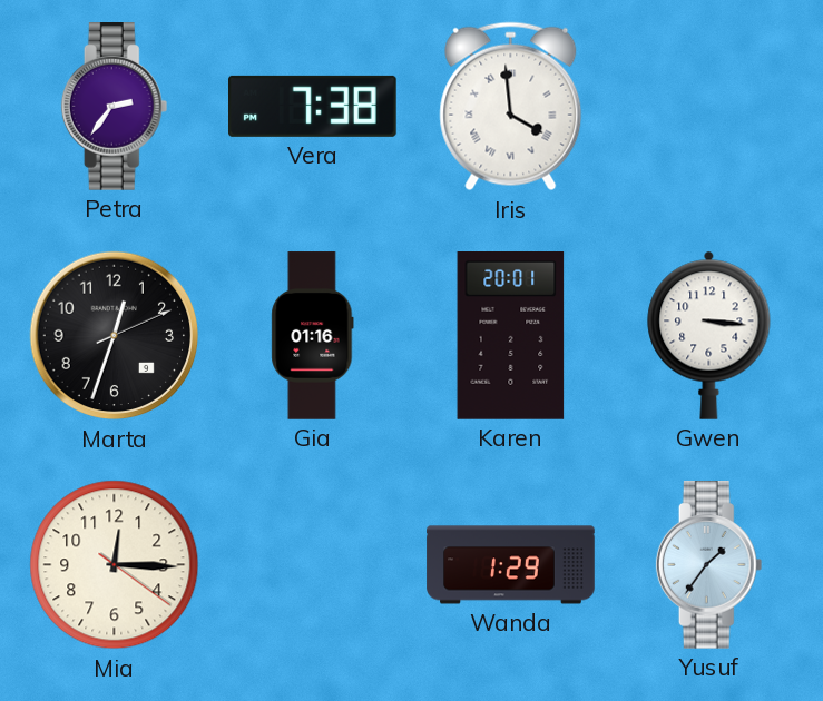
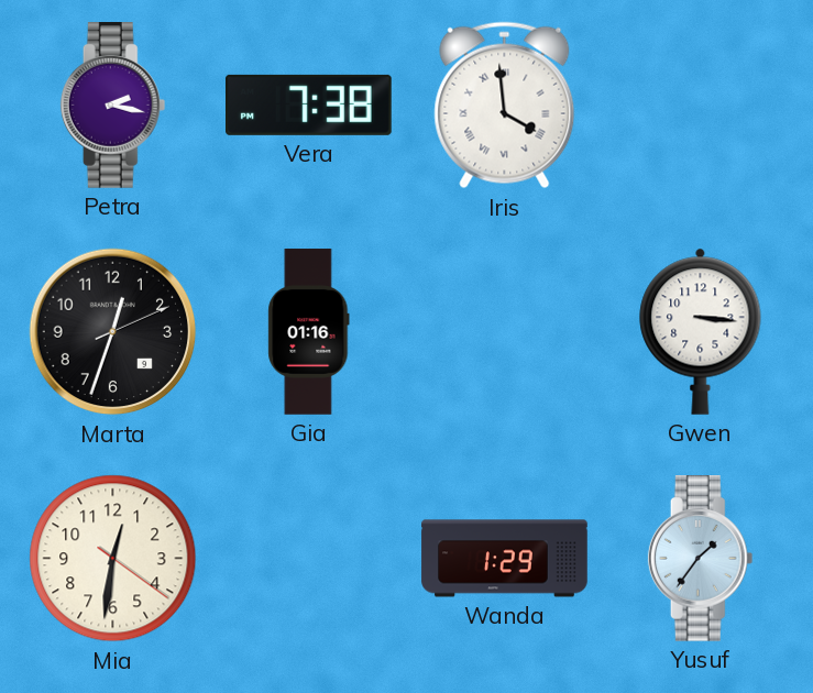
Petra: 2:36 -> 2:17 (113, 106)
Karen: 20:01 -> none (511, 336)
Mia: 12:15 -> 12:31 (113, 559)
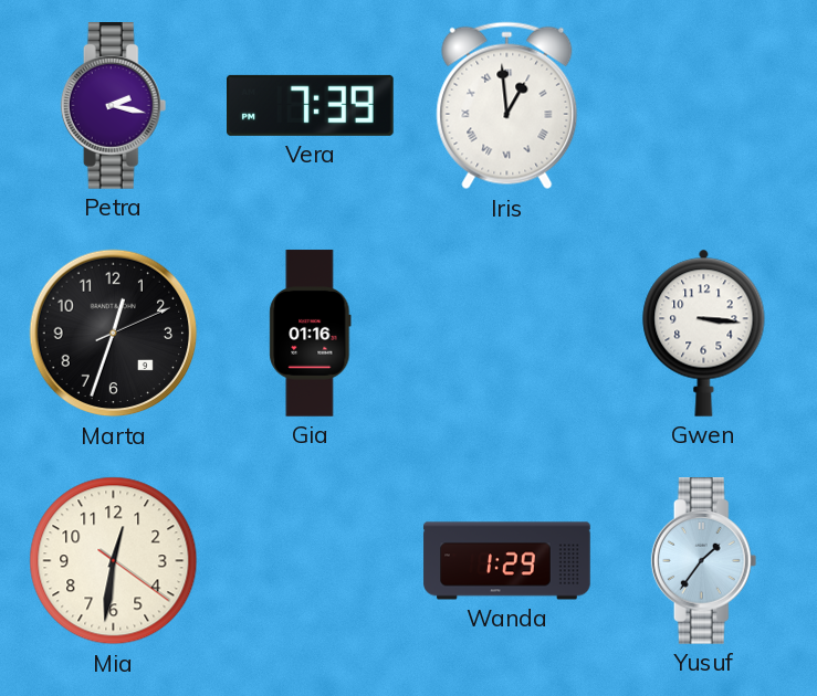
Vera: 7:38 -> 7:39 (311, 105)
Iris: 3:59 -> 12:59 (507, 106)
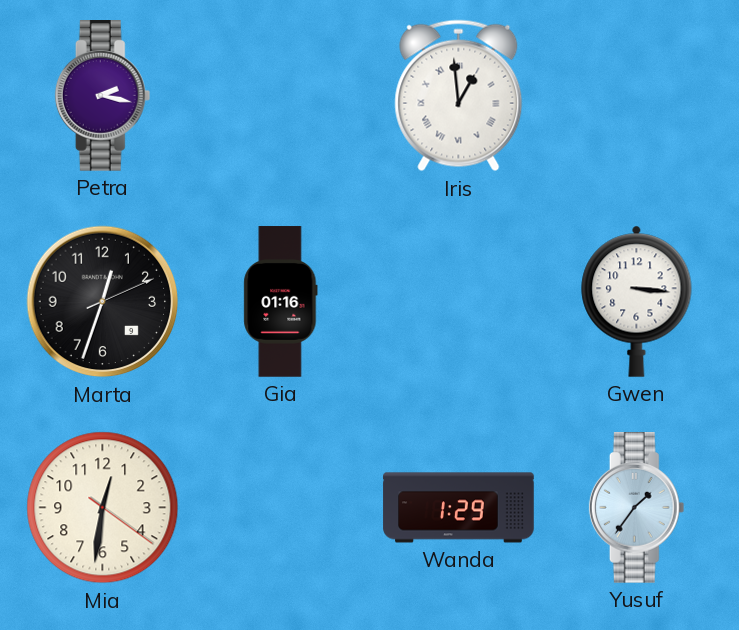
Vera: 7:39 -> none (311, 105)
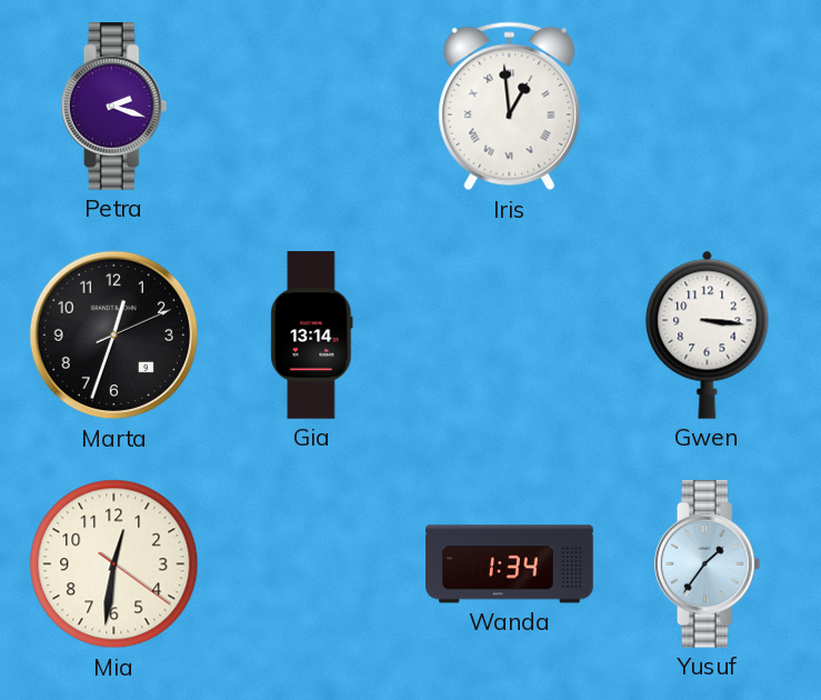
Petra: 2:17 -> 2:18 (114, 107)
Gia: 01:16 -> 13:14 (312, 336)
Wanda: 1:29 -> 1:34 (510, 564)
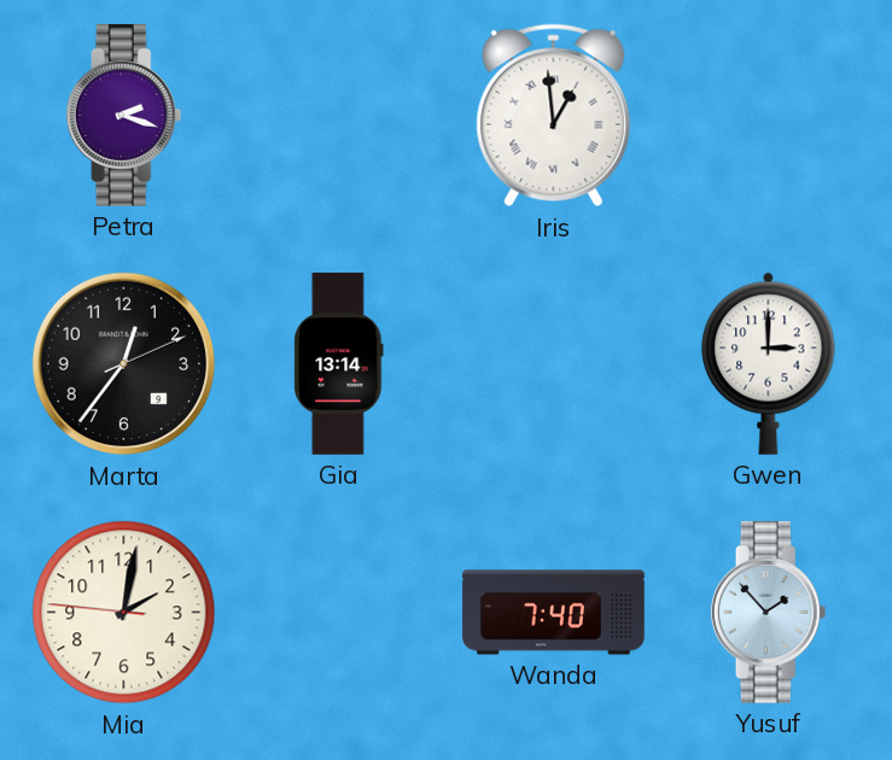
Marta: 12:33 -> 12:36 (124, 364)
Gwen: 3:16 -> 3:00 (769, 363)
Mia: 12:31 -> 2:01 (124, 613)
Wanda: 1:34 -> 7:40 (554, 613)
Yusuf: 1:36 -> 1:53 (769, 613)
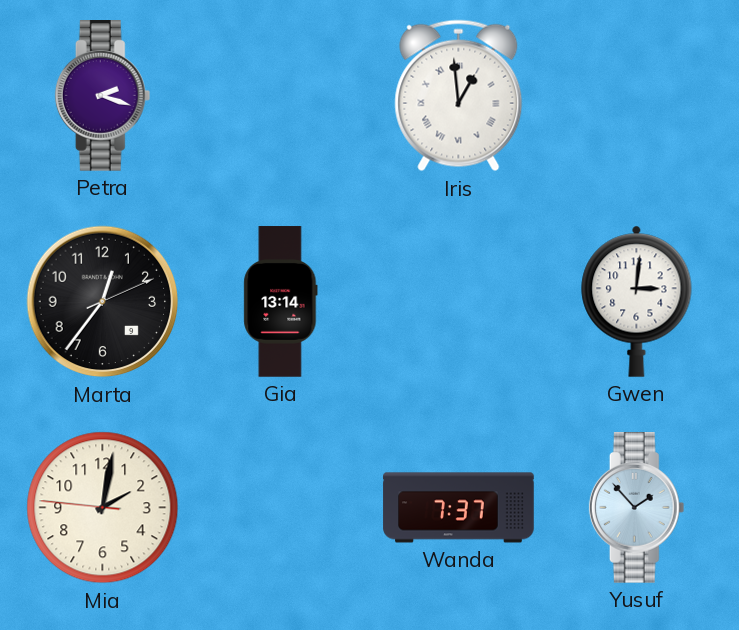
Gwen: 3:00 -> 3:01 (637, 301)
Wanda: 7:40 -> 7:37 (459, 508)
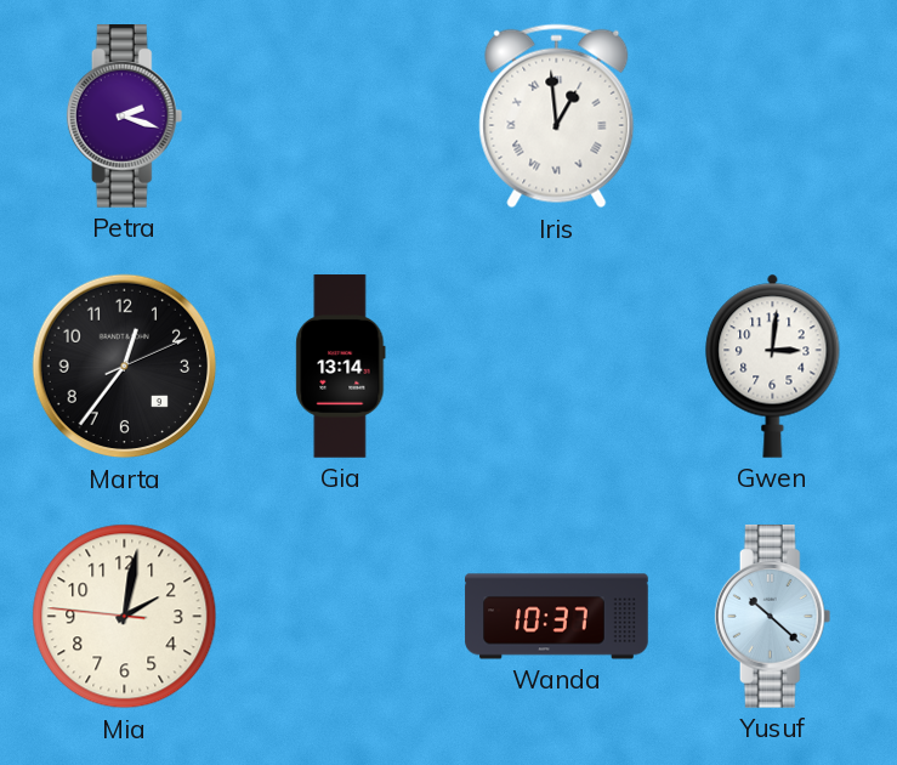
Wanda: 7:37 -> 10:37 (557, 617)
Yusuf: 1:53 -> 10:22 (773, 617)
